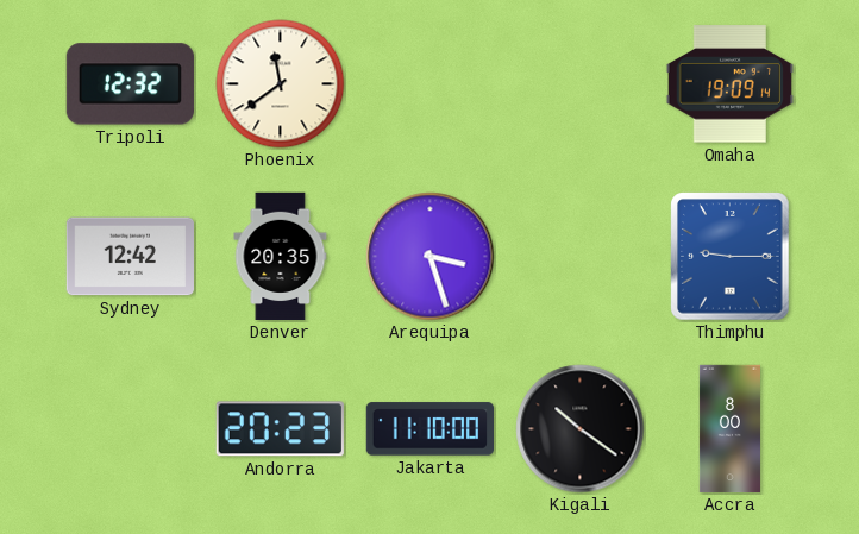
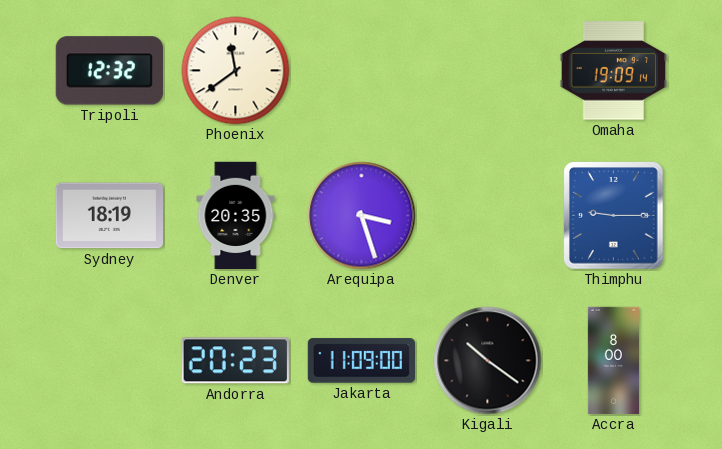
Sydney: 12:42 -> 18:19 (109, 216)
Jakarta: 11:10 -> 11:09 (361, 361)
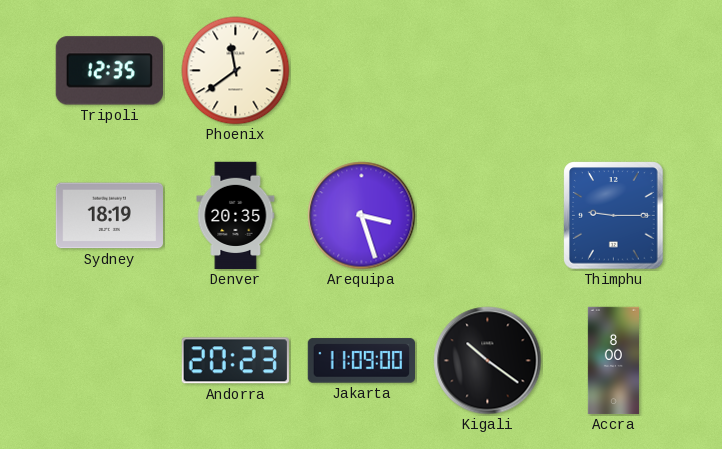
Tripoli: 12:32 -> 12:35 (109, 71)
Omaha: 19:09 -> none (613, 71)
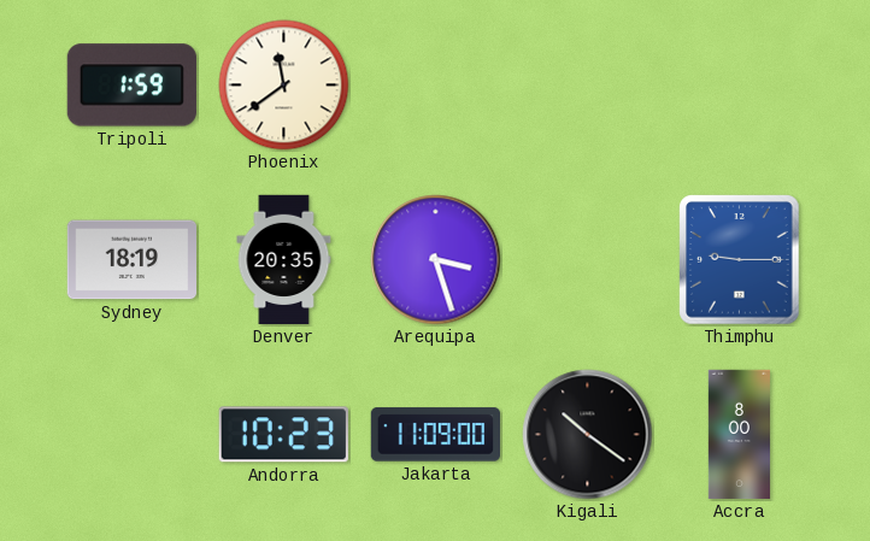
Tripoli: 12:35 -> 1:59 (131, 86)
Andorra: 20:23 -> 10:23 (283, 435)
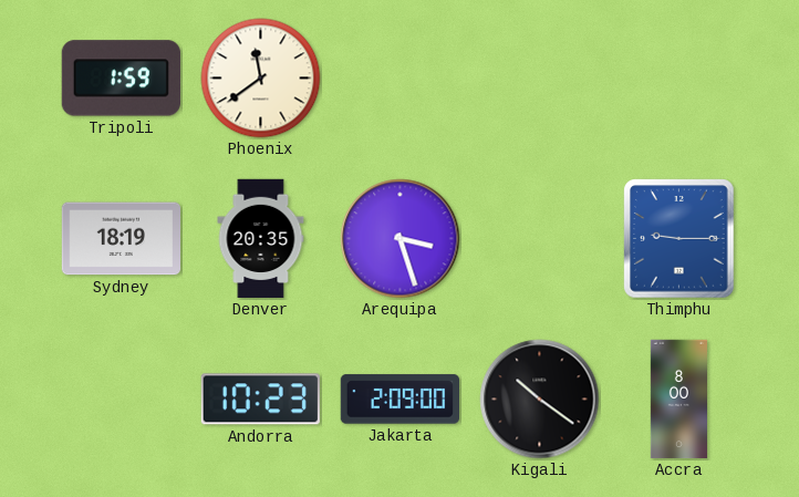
Jakarta: 11:09 -> 2:09 (399, 400)
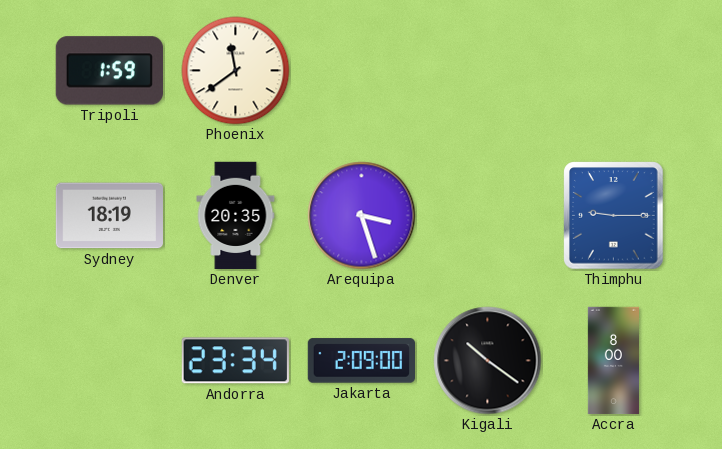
Andorra: 10:23 -> 23:34 (235, 361)
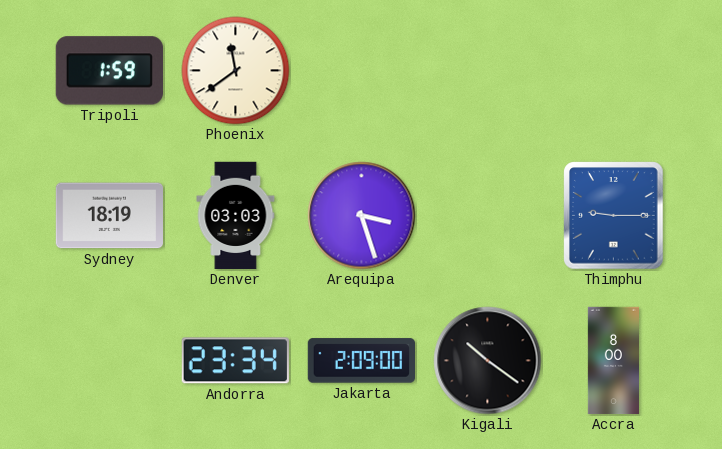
Denver: 20:35 -> 03:03 (236, 216)
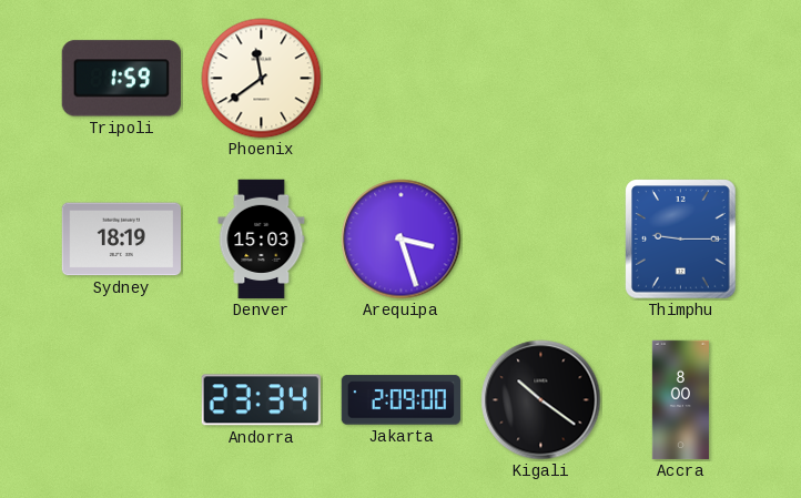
Denver: 03:03 -> 15:03 (262, 240)
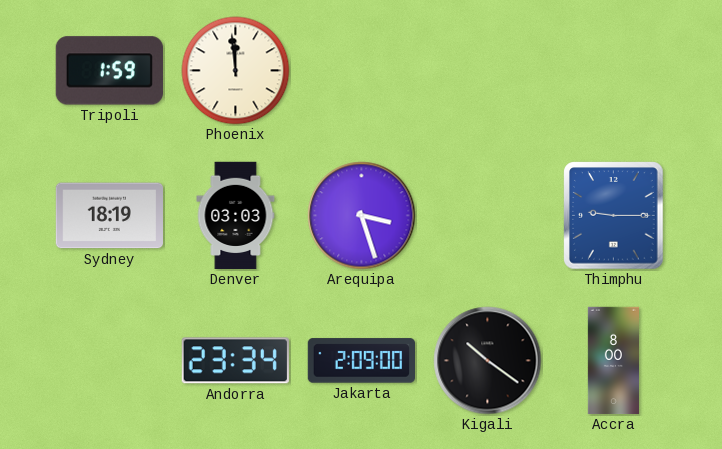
Phoenix: 11:39 -> 11:59 (236, 71)
Denver: 15:03 -> 03:03 (236, 216)
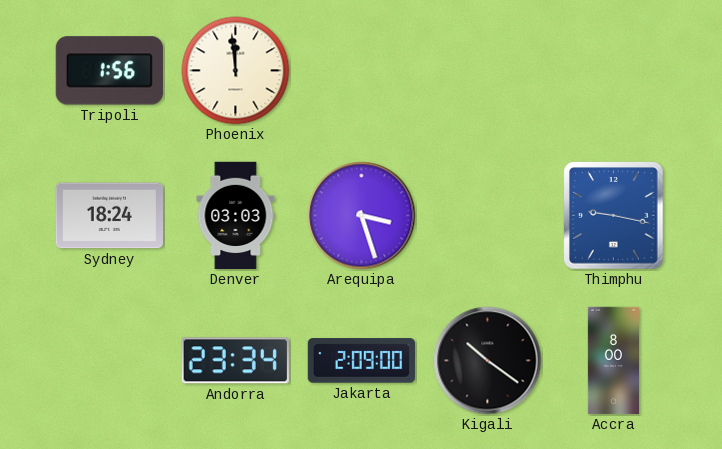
Tripoli: 1:59 -> 1:56 (109, 71)
Sydney: 18:19 -> 18:24 (109, 216)
Thimphu: 9:15 -> 9:17 (614, 216)
